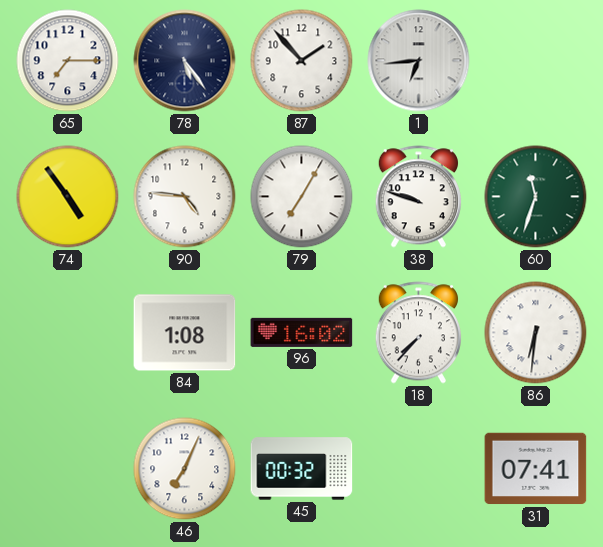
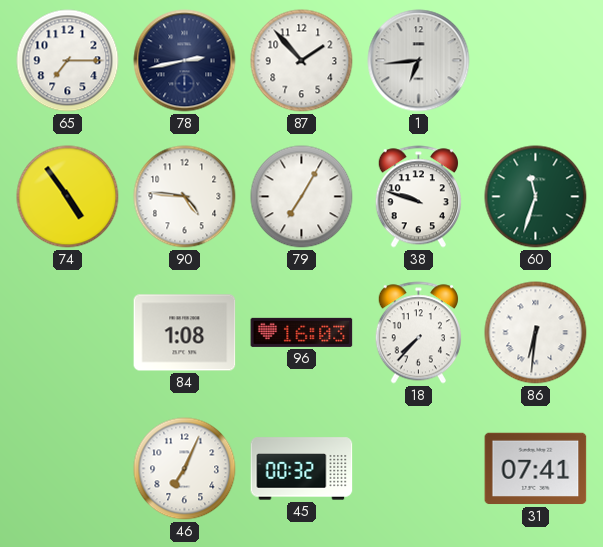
78: 5:24 -> 2:43 (185, 61)
96: 16:02 -> 16:03 (302, 332)
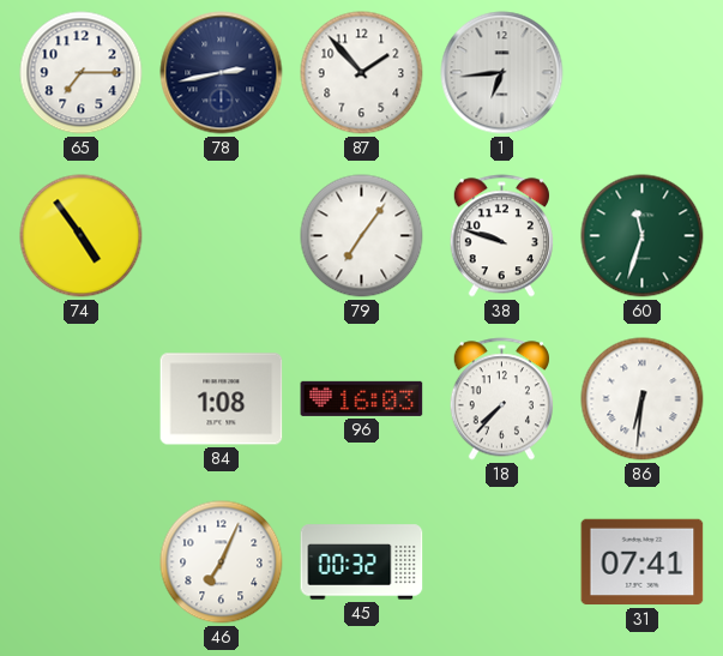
90: 4:46 -> none (185, 197)
79: 7:05 -> 7:06 (362, 236)
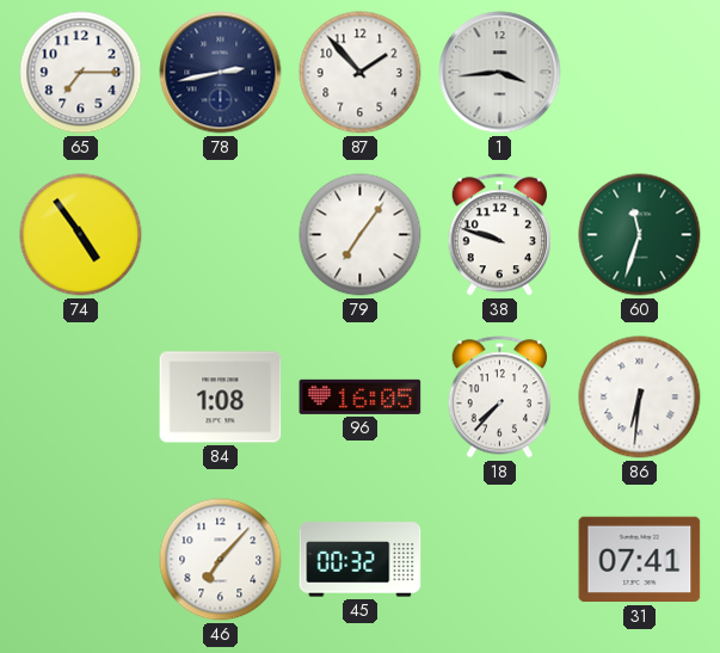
1: 6:44 -> 3:44 (500, 73)
96: 16:03 -> 16:05 (361, 396)
46: 7:04 -> 7:07 (221, 560)
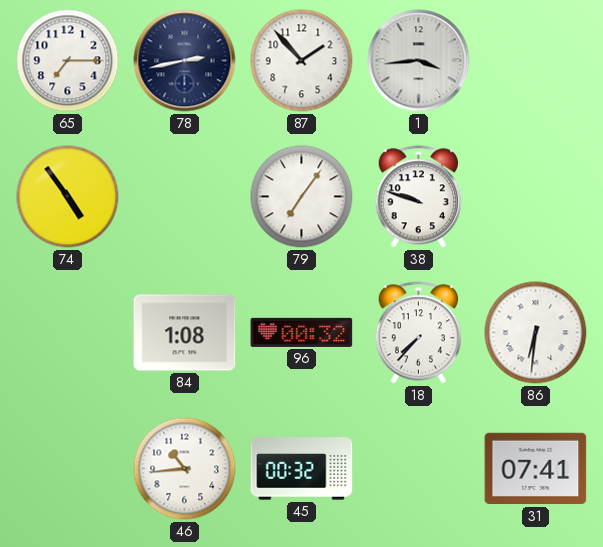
60: 11:33 -> none (640, 235)
96: 16:05 -> 00:32 (302, 332)
46: 7:07 -> 10:44 (185, 469)
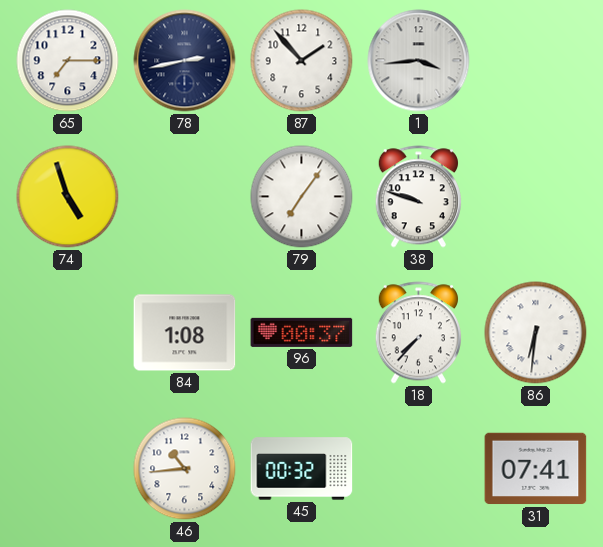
74: 4:54 -> 4:57 (68, 197)
96: 00:32 -> 00:37 (302, 332)
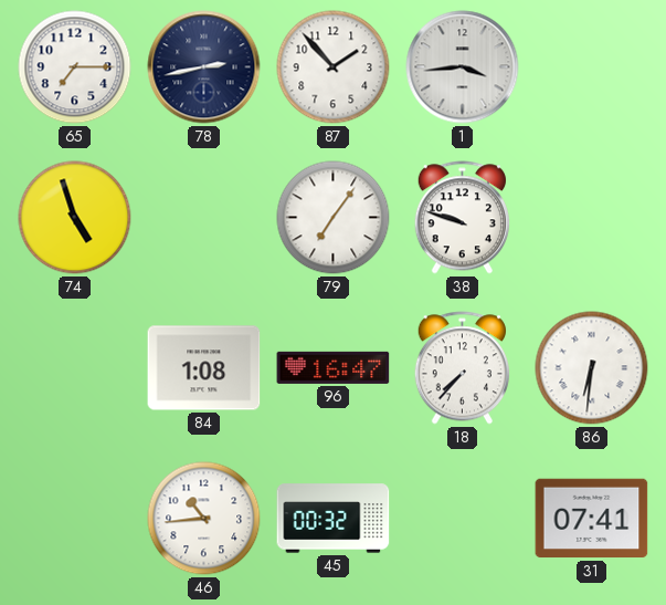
96: 00:37 -> 16:47 (334, 367)
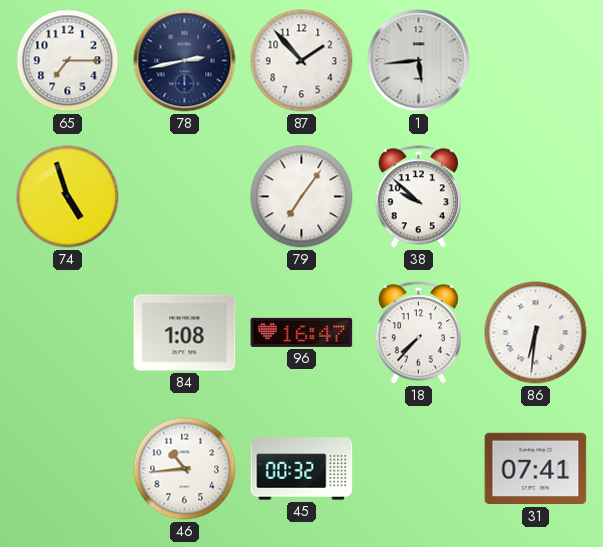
1: 3:44 -> 5:44 (419, 61)
38: 9:48 -> 9:52 (418, 197)
